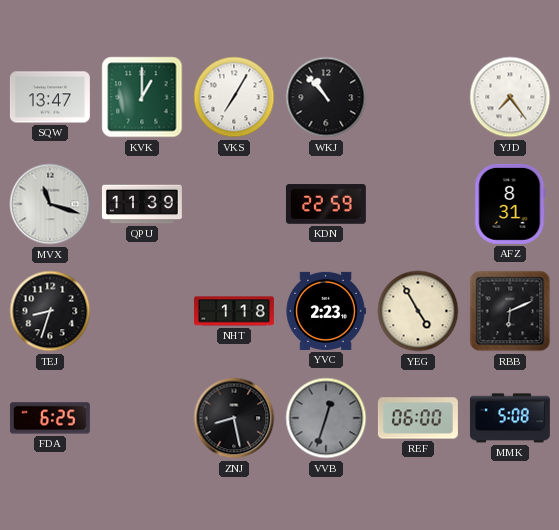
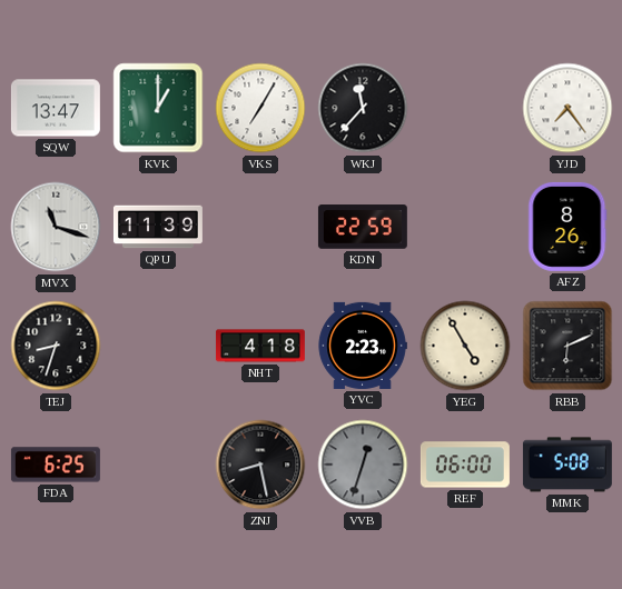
WKJ: 10:53 -> 11:37 (363, 108)
AFZ: 8:31 -> 8:26 (567, 227)
NHT: 1:18 -> 4:18 (260, 346)
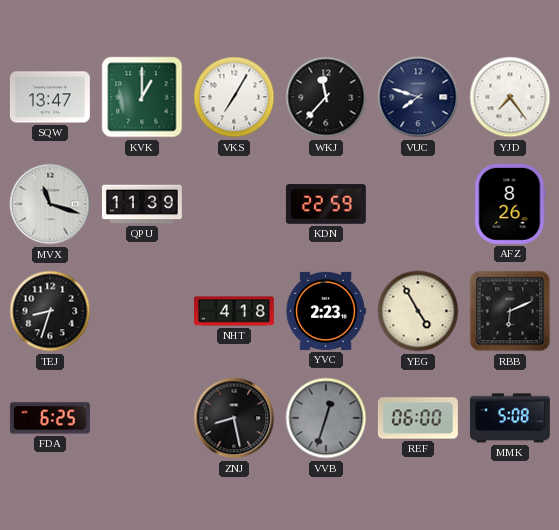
VUC: none -> 7:48 (418, 97)
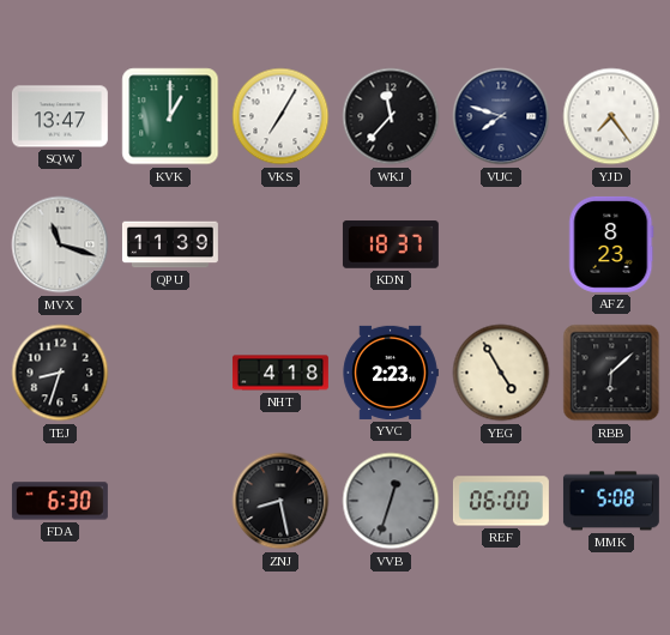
KDN: 22:59 -> 18:37 (391, 244)
AFZ: 8:26 -> 8:23 (611, 244)
RBB: 6:11 -> 6:08 (611, 373)
FDA: 6:25 -> 6:30 (60, 501)
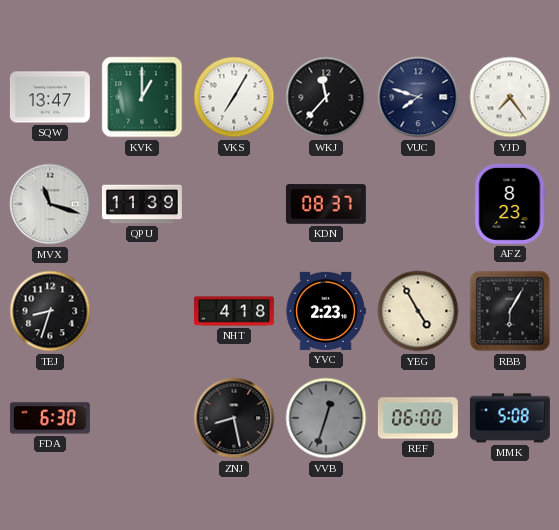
KDN: 18:37 -> 08:37 (326, 204)
RBB: 6:08 -> 6:05 (510, 311)
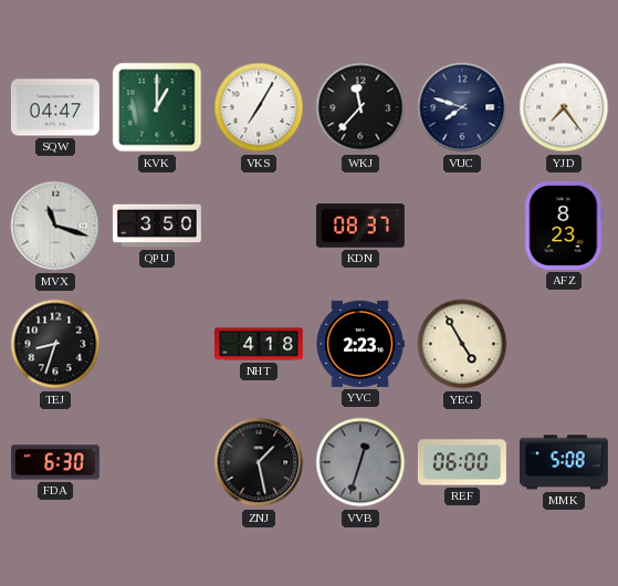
SQW: 13:47 -> 04:47 (55, 107)
QPU: 11:39 -> 3:50 (157, 226)
RBB: 6:05 -> none (510, 311)
ZNJ: 8:28 -> 1:28 (259, 462)
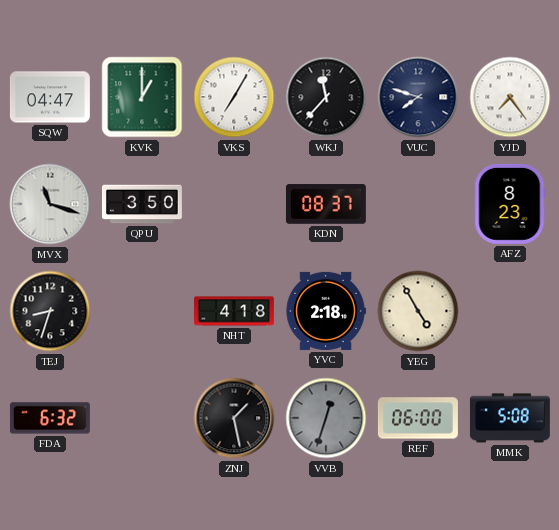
YVC: 2:23 -> 2:18 (326, 311)
FDA: 6:30 -> 6:32 (50, 418)
